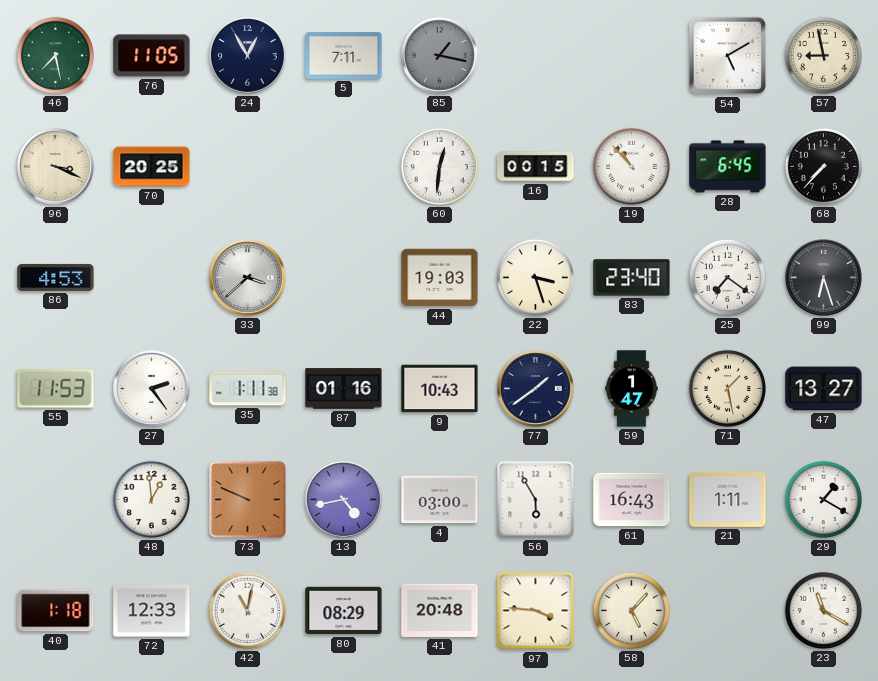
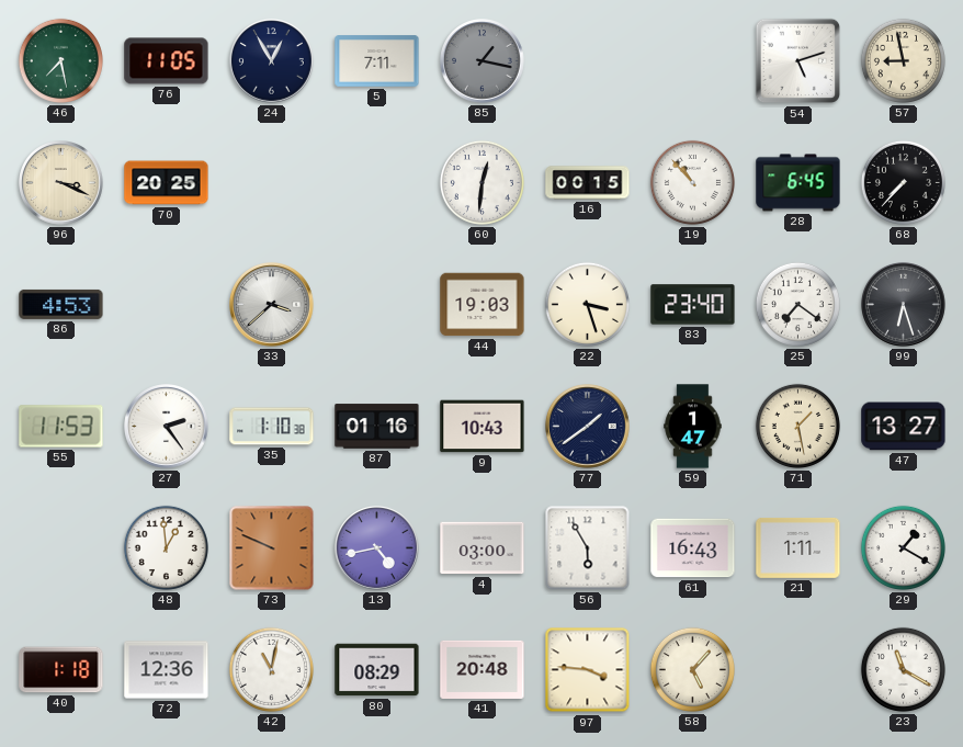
54: 5:10 -> 5:12 (798, 61)
35: 1:11 -> 1:10 (272, 427)
72: 12:33 -> 12:36 (167, 670)
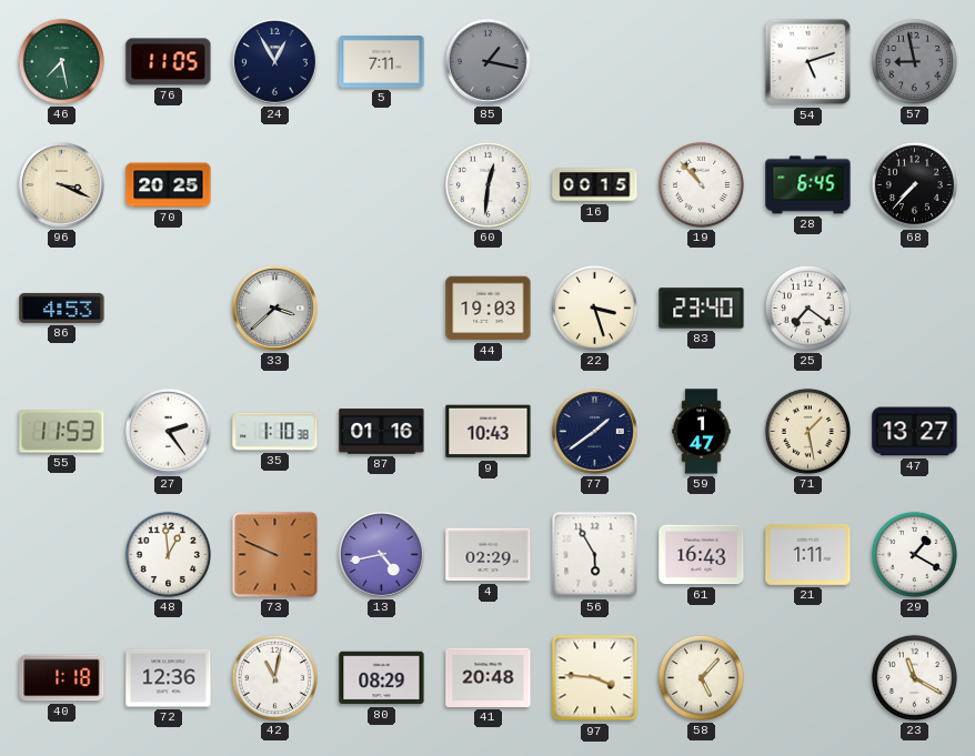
57 dial: cream -> grey (914, 61)
99: 6:27 -> none (904, 305)
4: 03:00 -> 02:29 (489, 555)
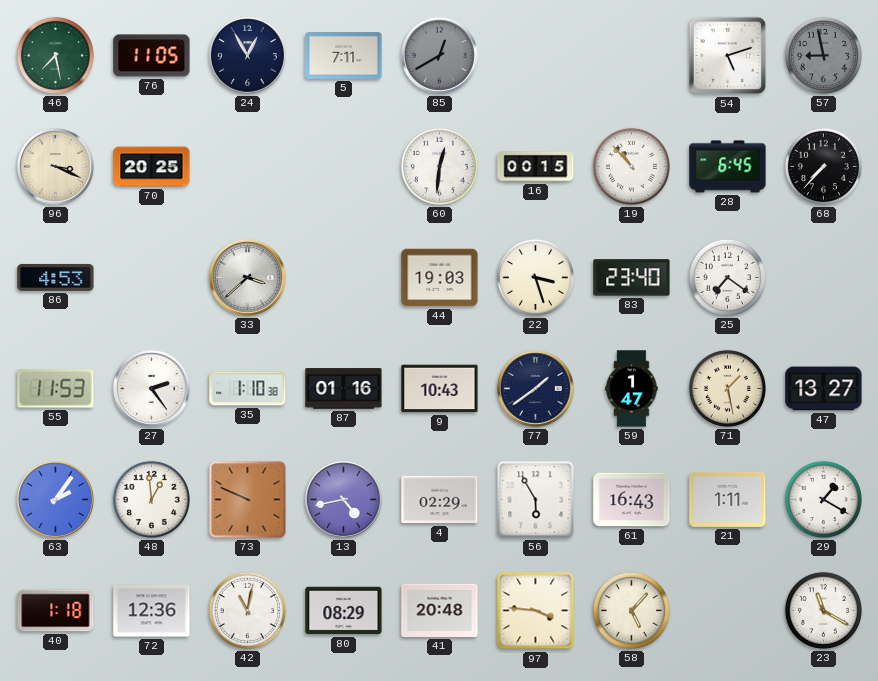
85: 1:17 -> 12:40 (440, 56)
63: none -> 2:06 (56, 500)
